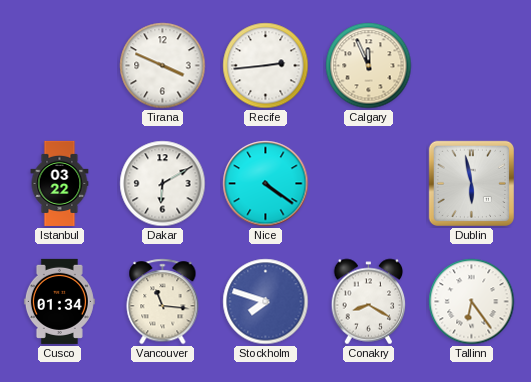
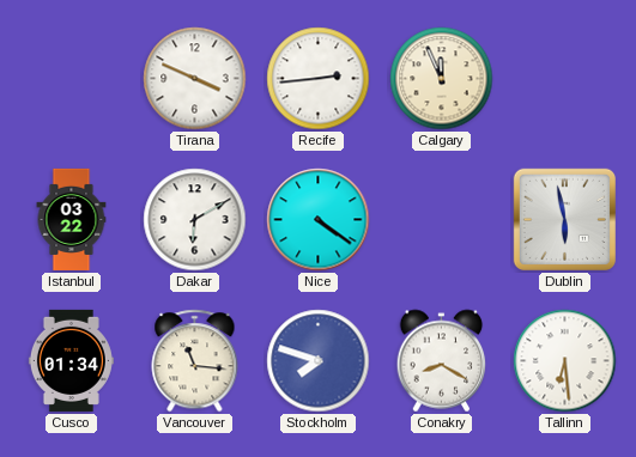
Tallinn: 6:24 -> 6:29 (565, 361)
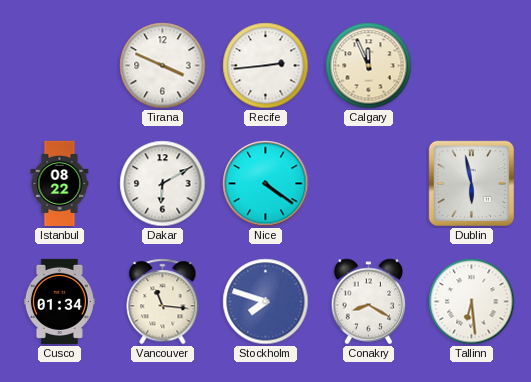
Istanbul: 03:22 -> 08:22 (60, 183)
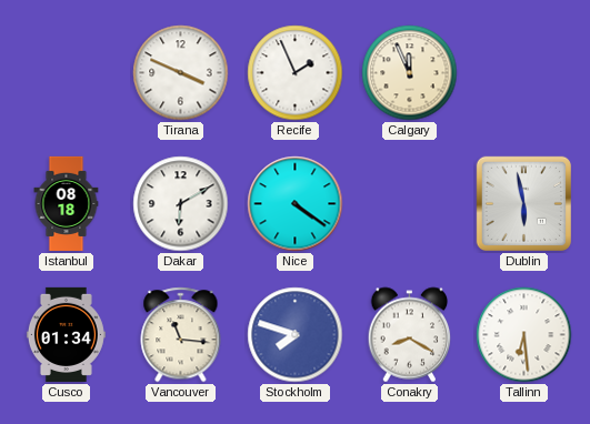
Recife: 2:44 -> 1:56 (296, 73)
Istanbul: 08:22 -> 08:18 (67, 203)
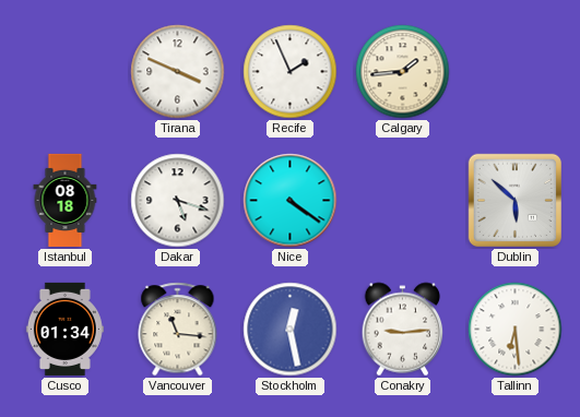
Calgary: 11:56 -> 1:44 (403, 72)
Dakar: 6:10 -> 5:18 (178, 201)
Dublin: 5:58 -> 5:52 (514, 200)
Stockholm: 7:48 -> 12:28 (291, 330)
Conakry: 8:20 -> 9:14 (403, 330)
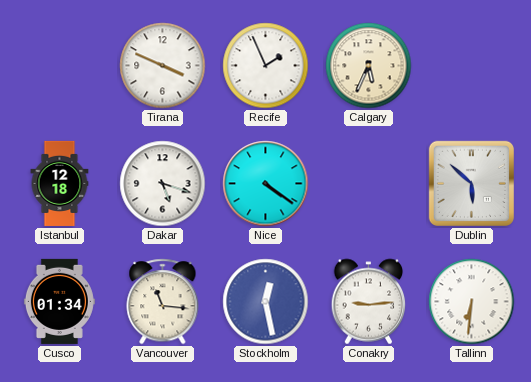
Calgary: 1:44 -> 5:34 (369, 66)
Istanbul: 08:18 -> 12:18 (60, 183)
Tallinn: 6:29 -> 6:31 (472, 302)
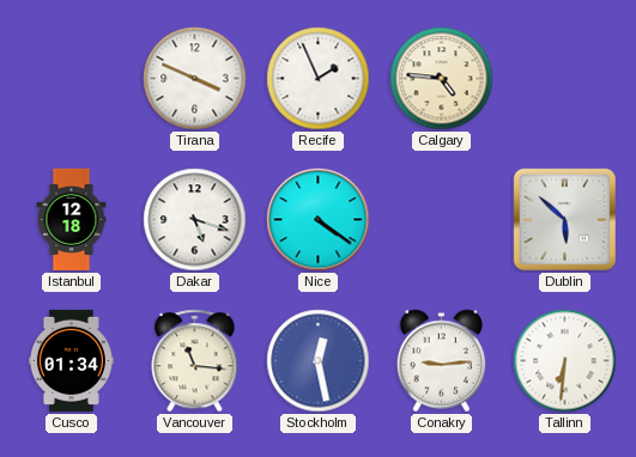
Calgary: 5:34 -> 4:46 (442, 79)
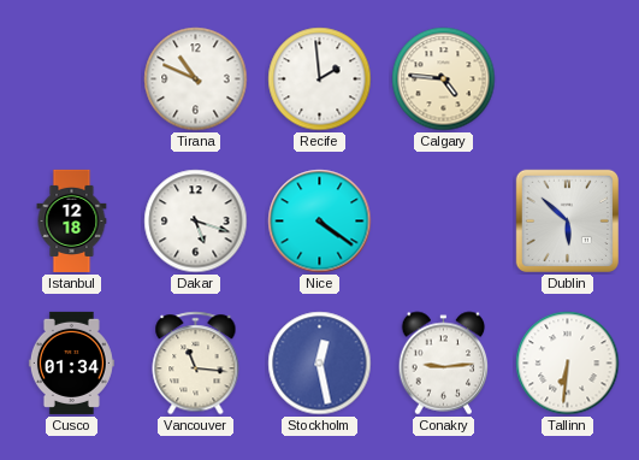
Tirana: 3:49 -> 10:49 (196, 79)
Recife: 1:56 -> 1:59 (320, 79)
